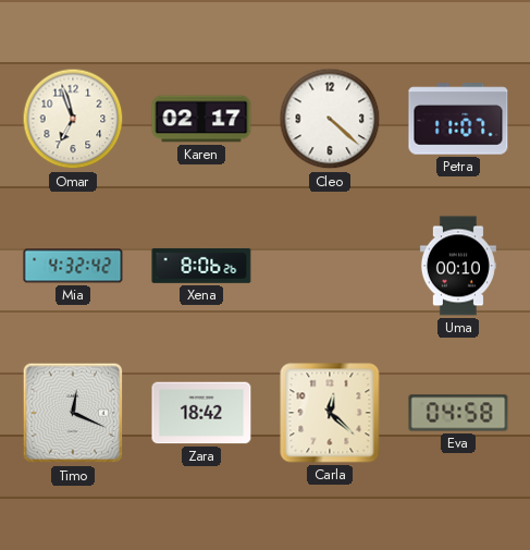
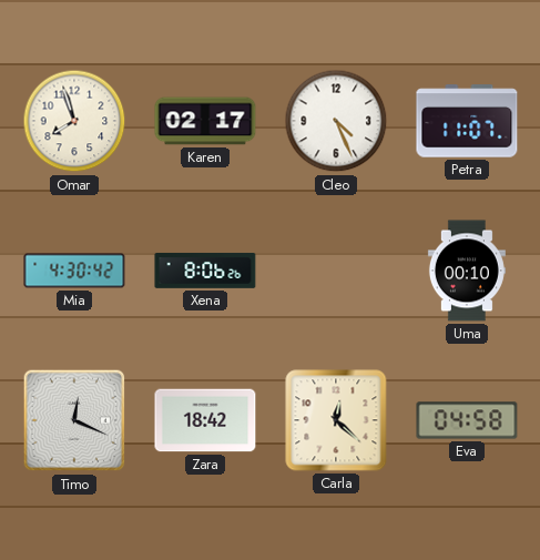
Omar: 6:57 -> 7:57 (74, 121)
Cleo: 4:22 -> 4:26 (336, 121)
Mia: 4:32 -> 4:30 (74, 271)
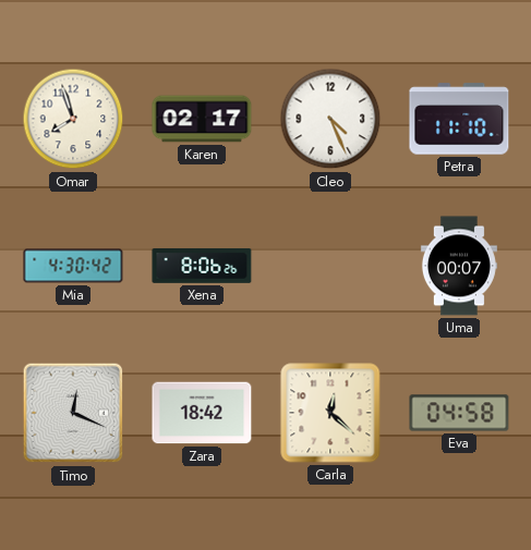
Petra: 11:07 -> 11:10 (459, 119)
Uma: 00:10 -> 00:07 (459, 266)
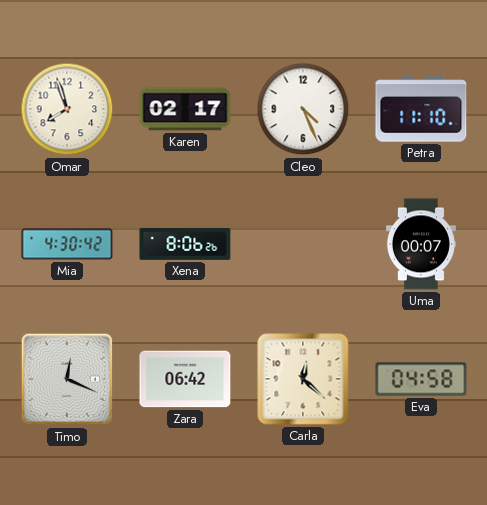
Zara: 18:42 -> 06:42 (185, 379)
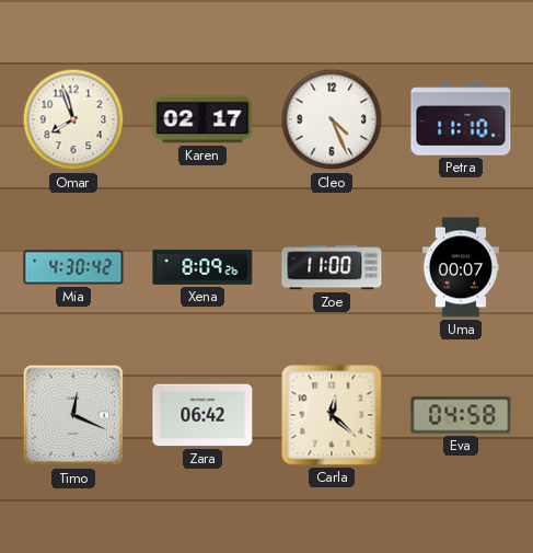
Xena: 8:06 -> 8:09 (202, 267)
Zoe: none -> 11:00 (332, 267)
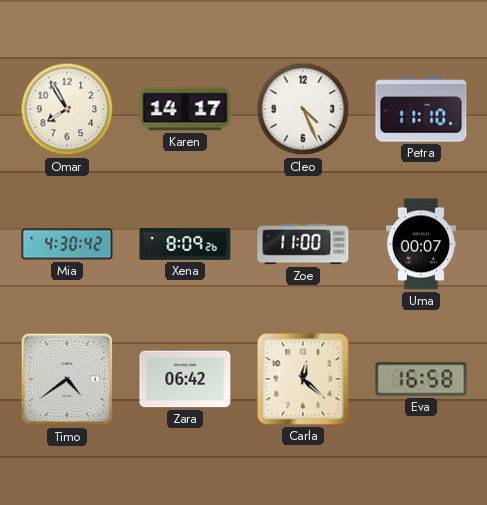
Omar: 7:57 -> 7:55 (67, 109)
Karen: 02:17 -> 14:17 (185, 109)
Timo: 12:19 -> 4:39 (67, 379)
Eva: 04:58 -> 16:58 (421, 379)
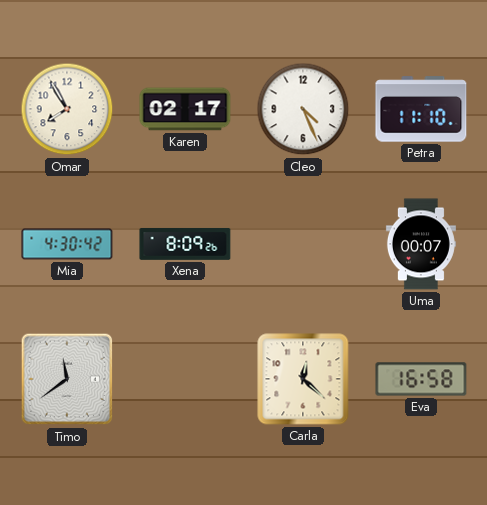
Karen: 14:17 -> 02:17 (185, 109)
Zoe: 11:00 -> none (303, 244)
Timo: 4:39 -> 11:39 (67, 379)
Zara: 06:42 -> none (185, 379)
